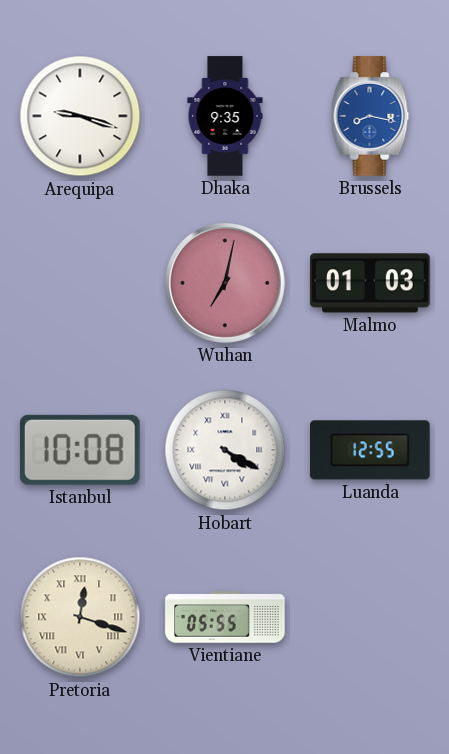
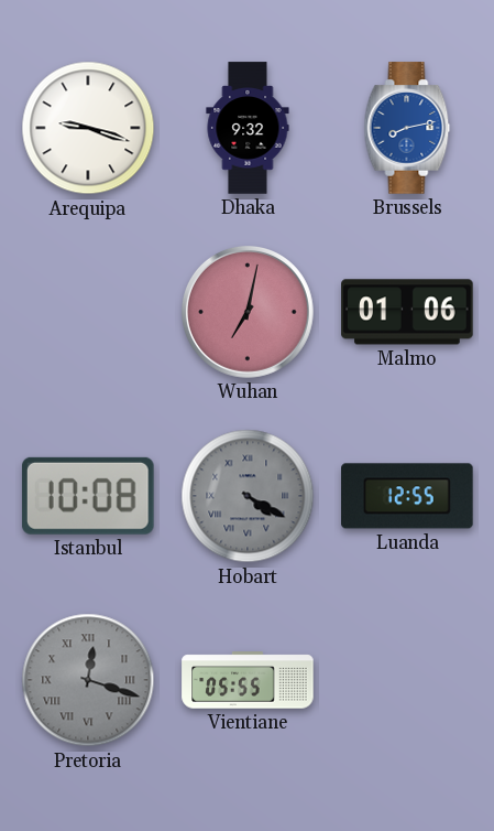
Dhaka: 9:35 -> 9:32 (248, 128)
Brussels: 8:17 -> 8:13 (407, 128)
Malmo: 01:03 -> 01:06 (407, 312)
Hobart dial: white -> grey (248, 496)
Pretoria dial: cream -> grey (88, 680)
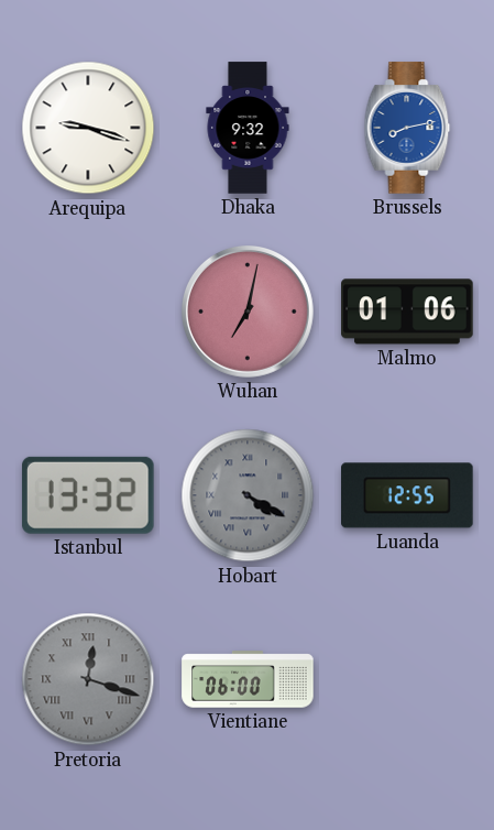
Istanbul: 10:08 -> 13:32 (88, 495)
Vientiane: 05:55 -> 06:00 (248, 679)
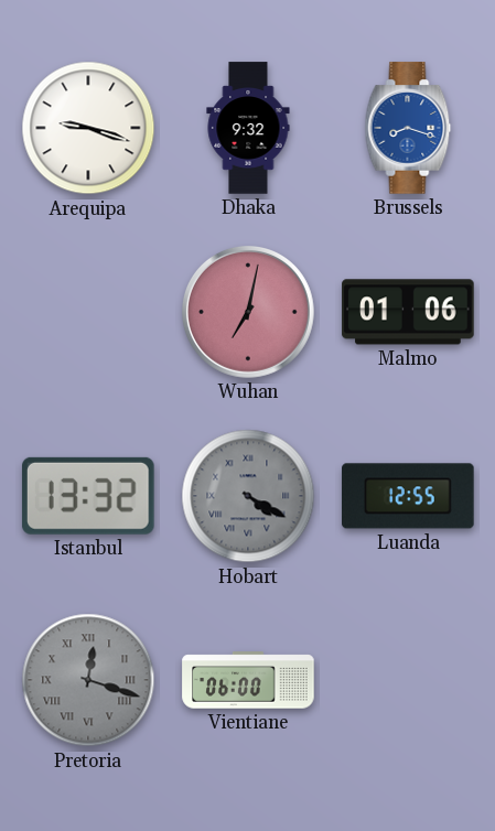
Brussels: 8:13 -> 8:18 (408, 128)
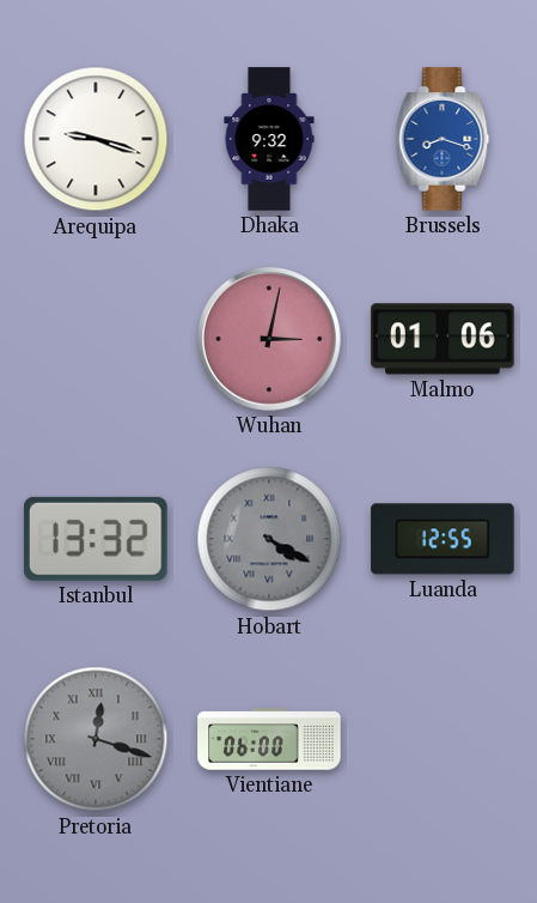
Wuhan: 7:02 -> 3:02 (270, 340)
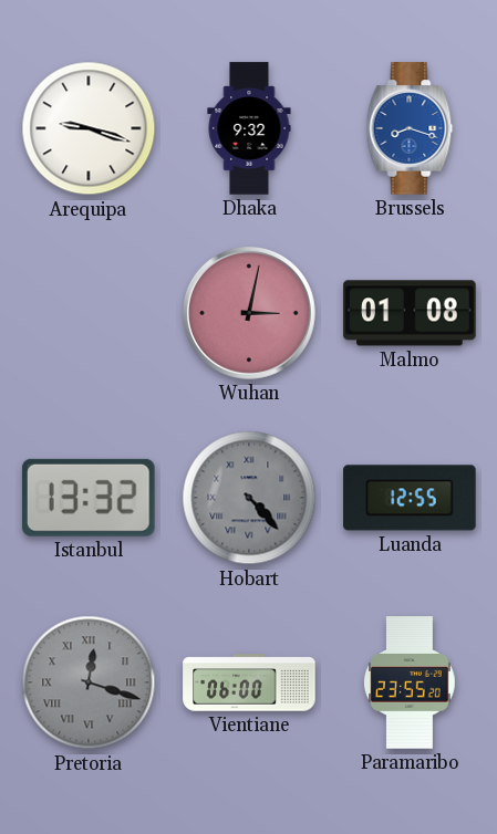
Malmo: 01:06 -> 01:08 (410, 313)
Hobart: 4:20 -> 4:23 (249, 498)
Paramaribo: none -> 23:55 (411, 682)
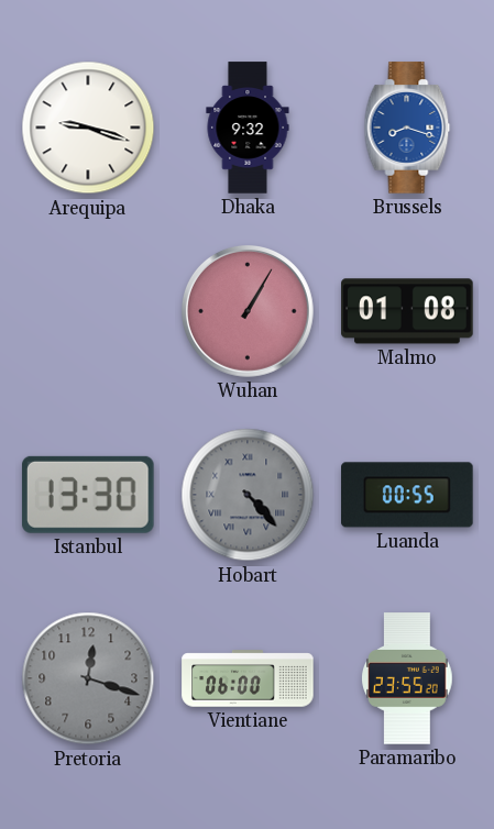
Wuhan: 3:02 -> 1:05 (249, 312)
Istanbul: 13:32 -> 13:30 (88, 495)
Luanda: 12:55 -> 00:55 (407, 495)
Pretoria numerals: Roman -> Arabic (88, 678)
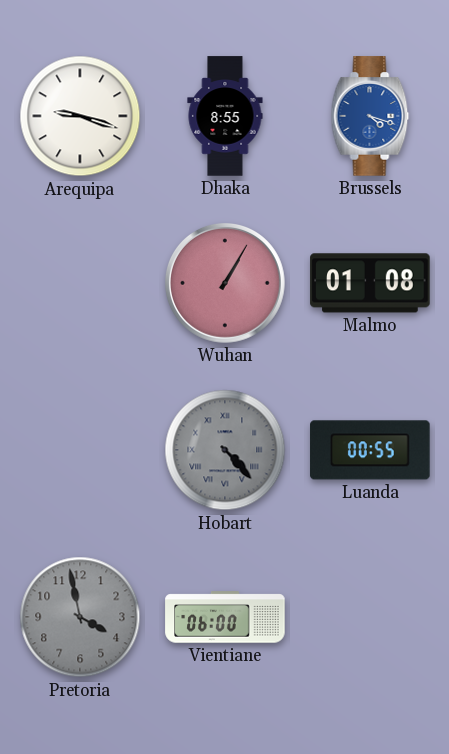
Dhaka: 9:32 -> 8:55 (225, 116)
Brussels: 8:18 -> 4:18 (370, 116)
Istanbul: 13:30 -> none (88, 495)
Pretoria: 12:18 -> 3:58 (80, 617)
Paramaribo: 23:55 -> none (408, 678)
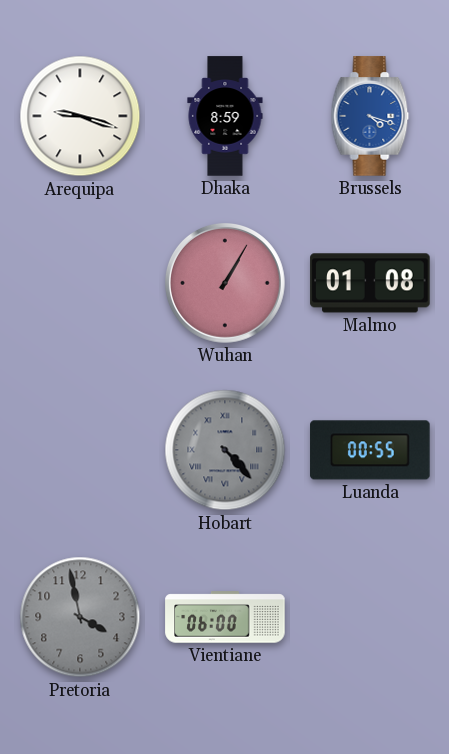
Dhaka: 8:55 -> 8:59 (225, 116)
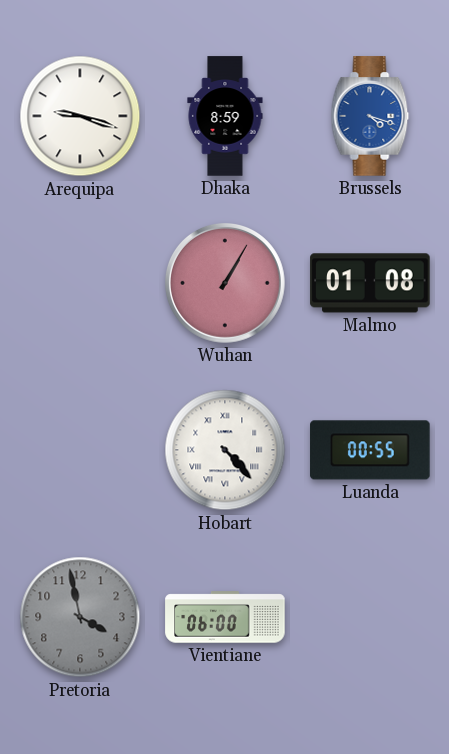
Hobart dial: grey -> white (225, 450)
